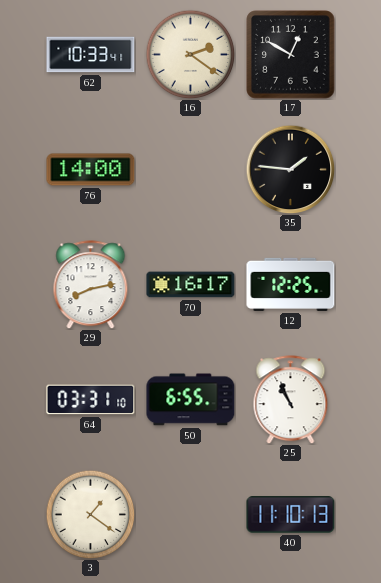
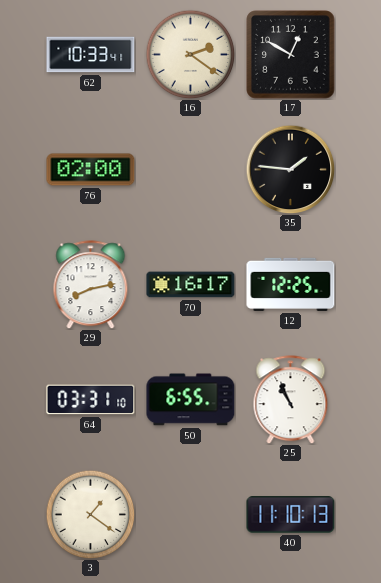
76: 14:00 -> 02:00 (91, 170)
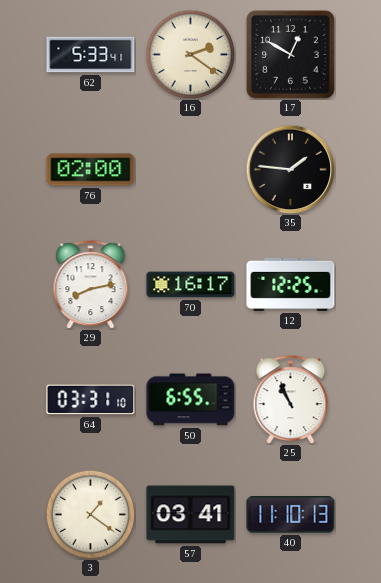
62: 10:33 -> 5:33 (91, 55)
57: none -> 03:41 (191, 515)
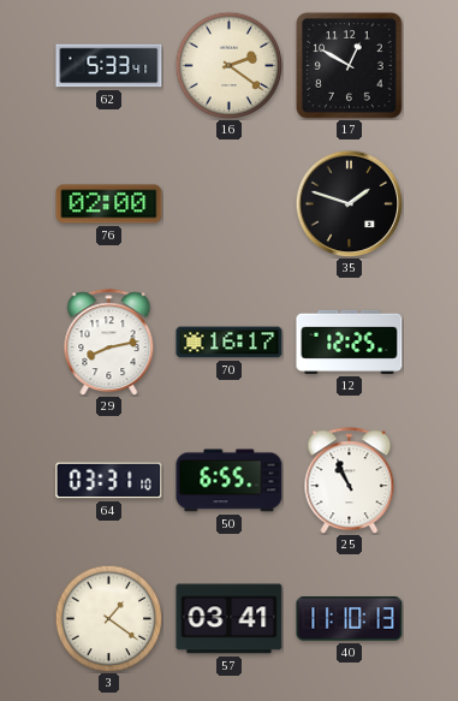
35: 1:46 -> 1:48 (349, 203)
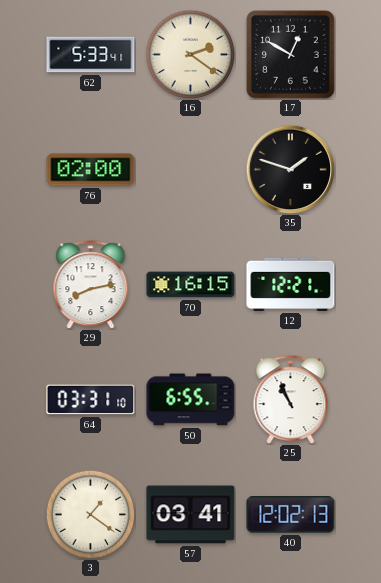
70: 16:17 -> 16:15 (191, 285)
12: 12:25 -> 12:21 (291, 284)
40: 11:10 -> 12:02 (291, 515)
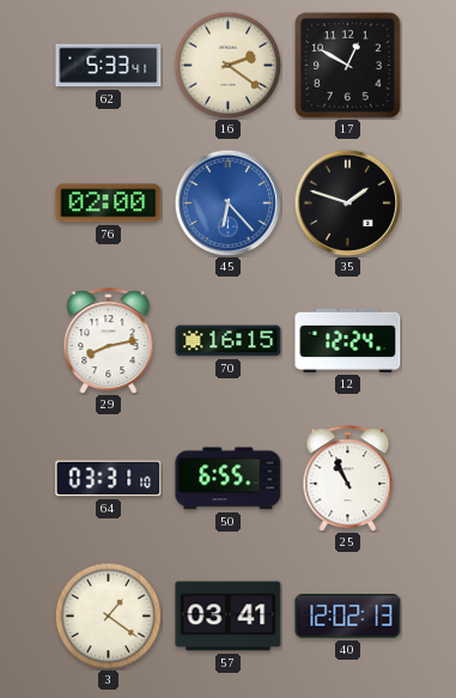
45: none -> 6:23 (227, 202)
12: 12:21 -> 12:24 (348, 340)
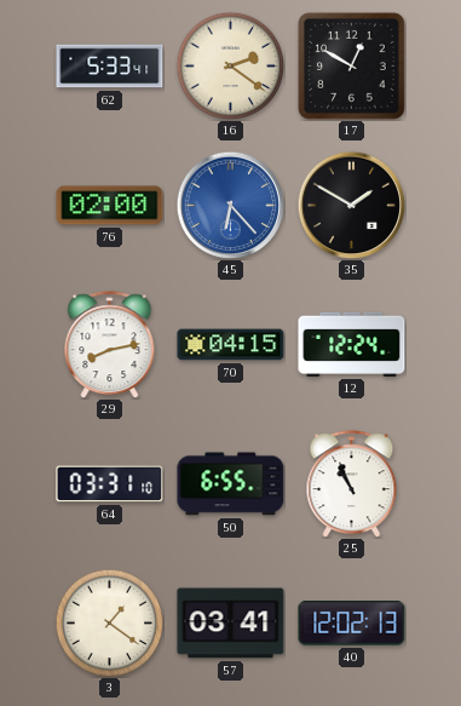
35: 1:48 -> 1:50 (351, 205)
70: 16:15 -> 04:15 (231, 345)
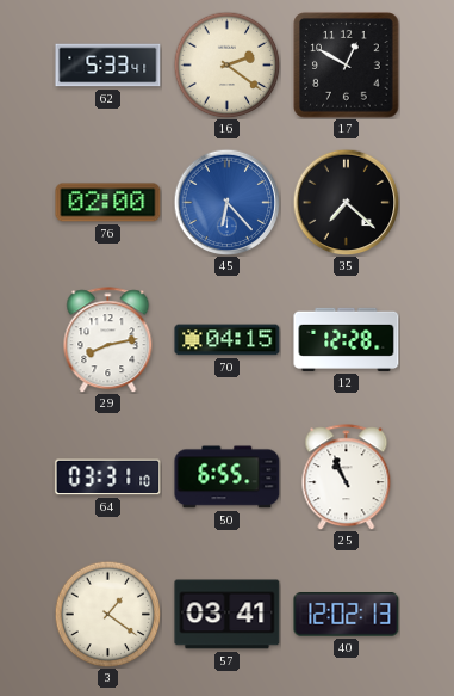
35: 1:50 -> 7:22 (346, 202)
12: 12:24 -> 12:28 (347, 339)
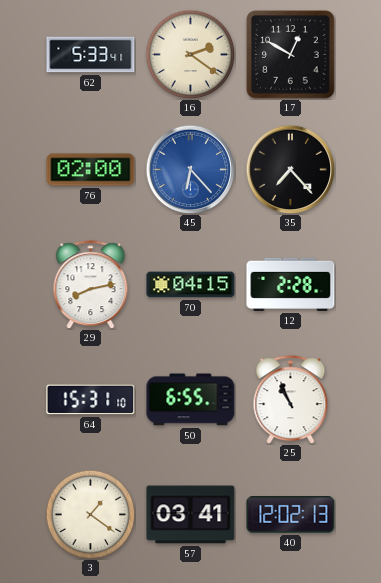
35: 7:22 -> 7:23 (290, 169)
12: 12:28 -> 2:28 (291, 284)
64: 03:31 -> 15:31 (91, 400)
